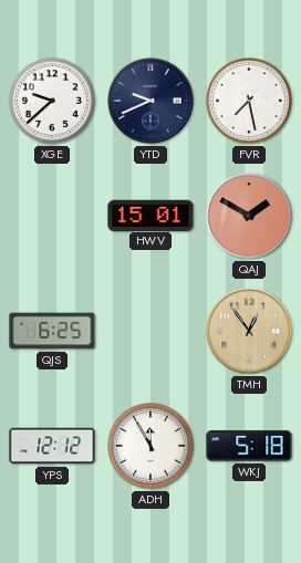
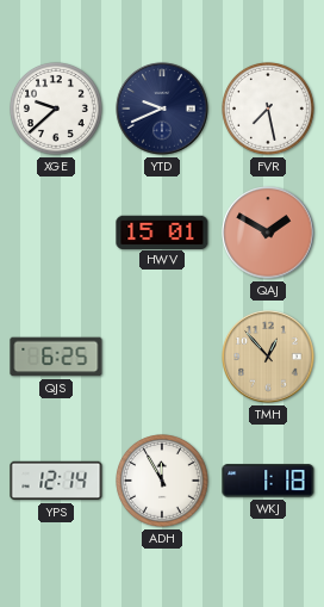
TMH: 12:54 -> 12:53 (268, 357)
YPS: 12:12 -> 12:14 (56, 481)
WKJ: 5:18 -> 1:18 (268, 481)
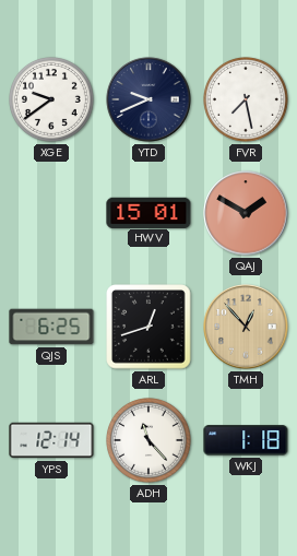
XGE: 9:38 -> 9:39 (52, 100)
ARL: none -> 12:42 (148, 327)
ADH: 11:55 -> 11:23 (150, 441)
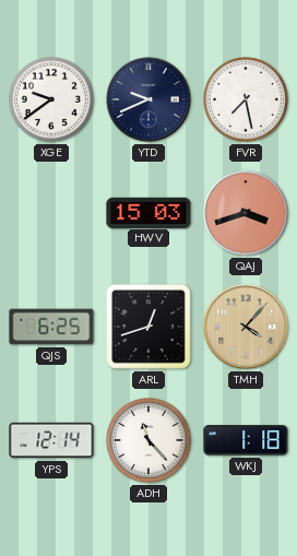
HWV: 15:01 -> 15:03 (148, 212)
QAJ: 1:50 -> 3:42 (246, 213)
TMH: 12:53 -> 4:07 (246, 327)
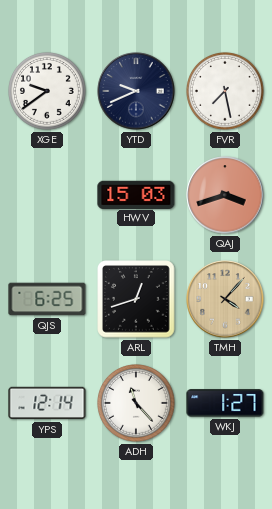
WKJ: 1:18 -> 1:27 (225, 403)
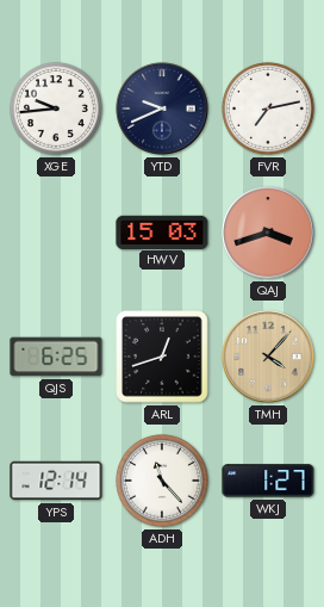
XGE: 9:39 -> 9:44 (57, 110)
FVR: 7:28 -> 7:13 (269, 110)
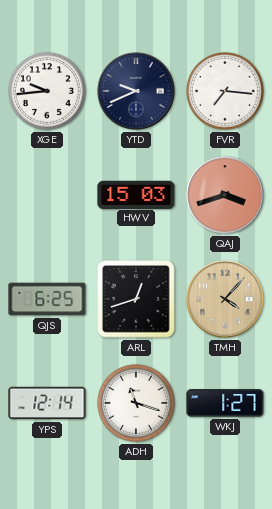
FVR: 7:13 -> 7:16 (226, 92)
ADH: 11:23 -> 11:18 (137, 404)
